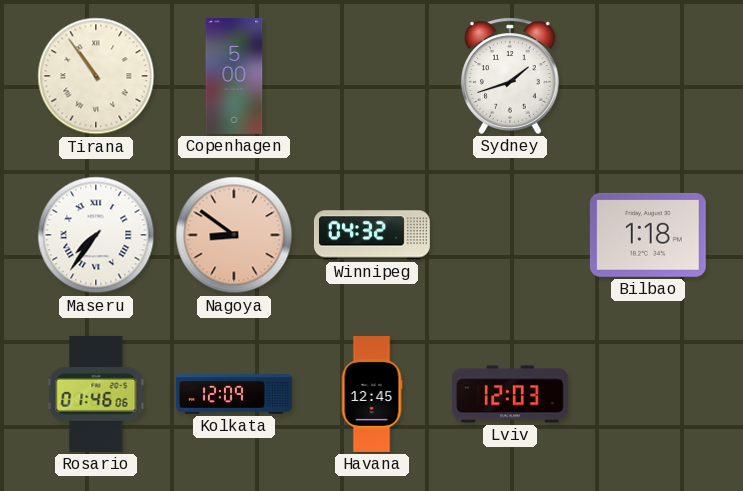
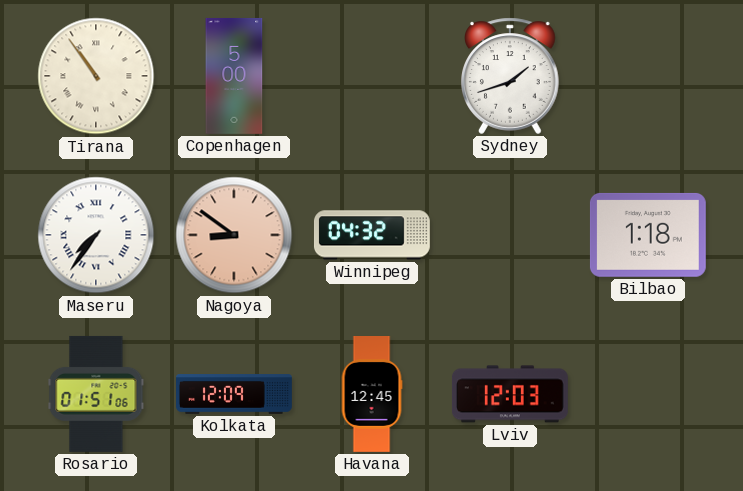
Rosario: 01:46 -> 01:51 (96, 394)
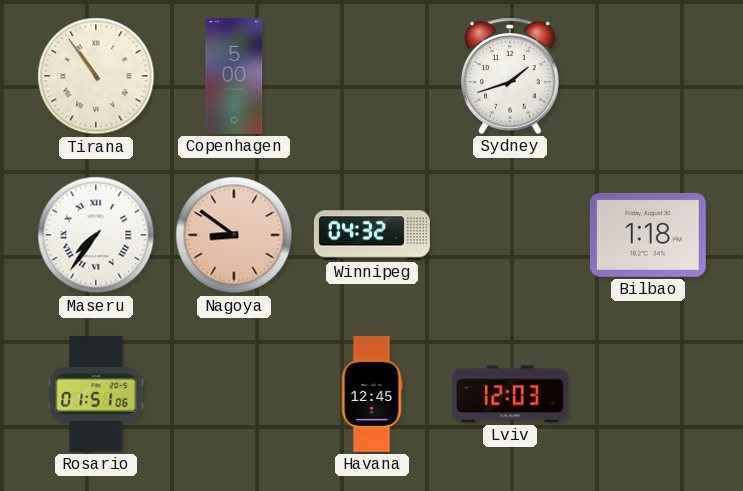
Kolkata: 12:09 -> none (235, 394)
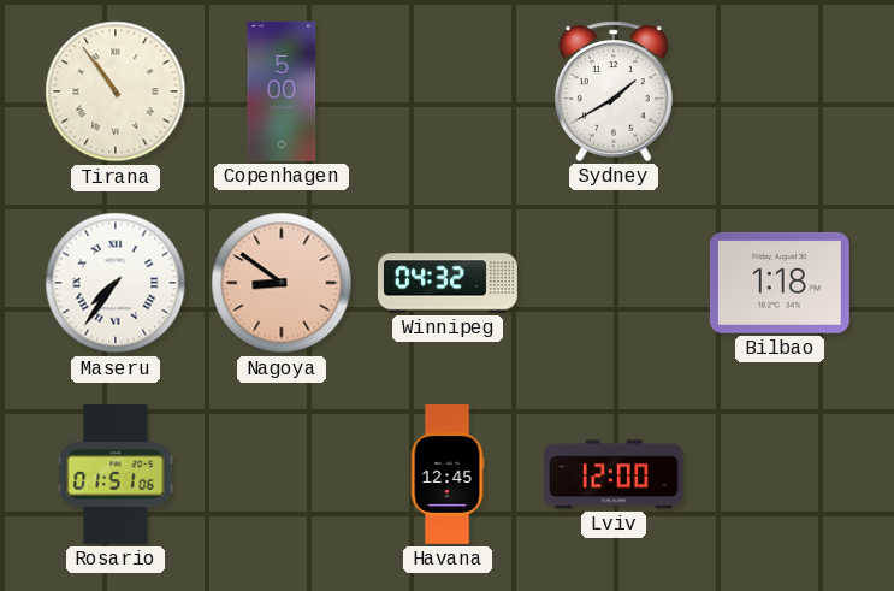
Sydney: 1:42 -> 1:40 (615, 91)
Lviv: 12:03 -> 12:00 (614, 474)
